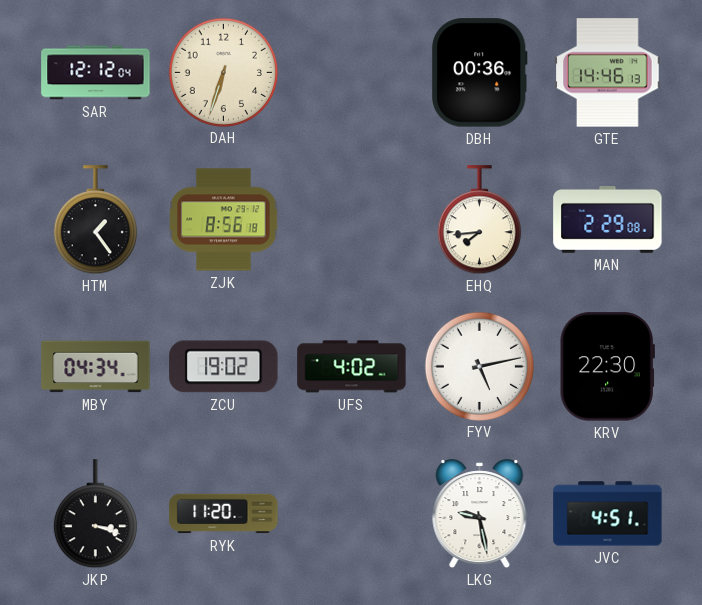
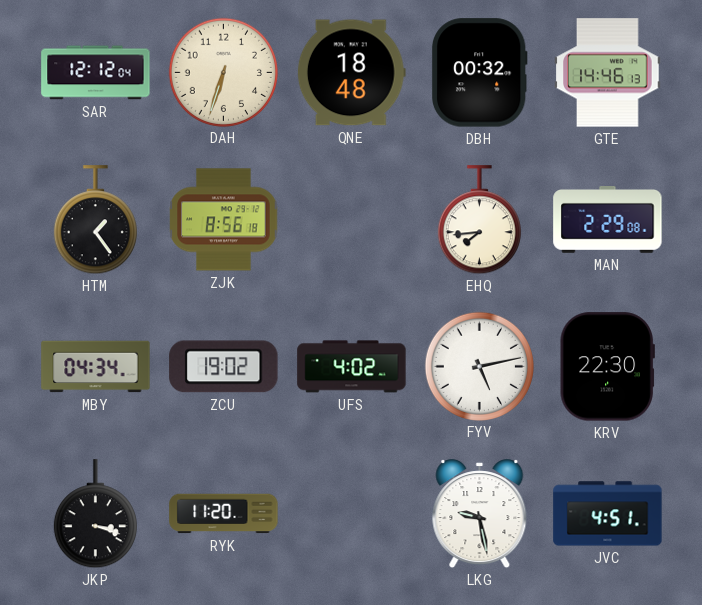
QNE: none -> 18:48 (351, 73)
DBH: 00:36 -> 00:32 (479, 73)
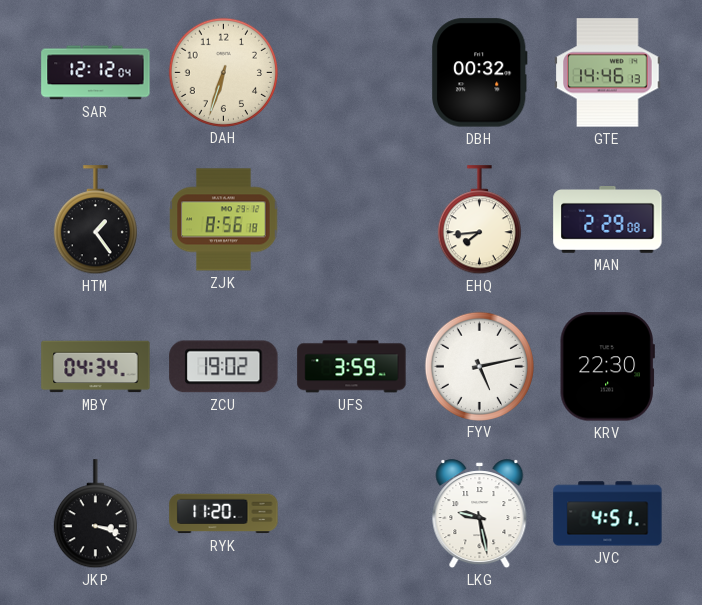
QNE: 18:48 -> none (351, 73)
UFS: 4:02 -> 3:59 (352, 367)
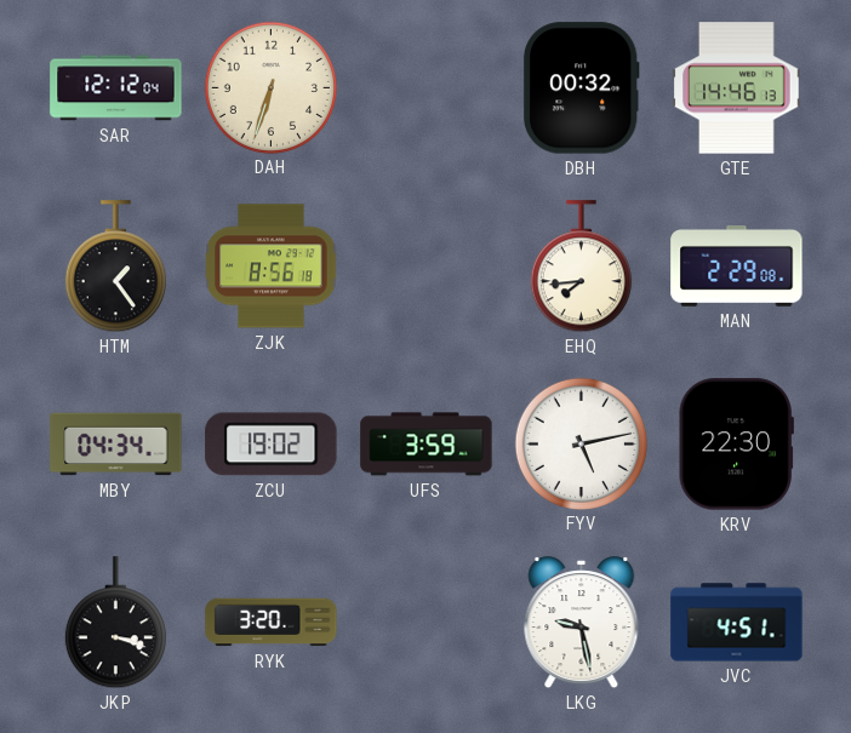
RYK: 11:20 -> 3:20 (272, 623)
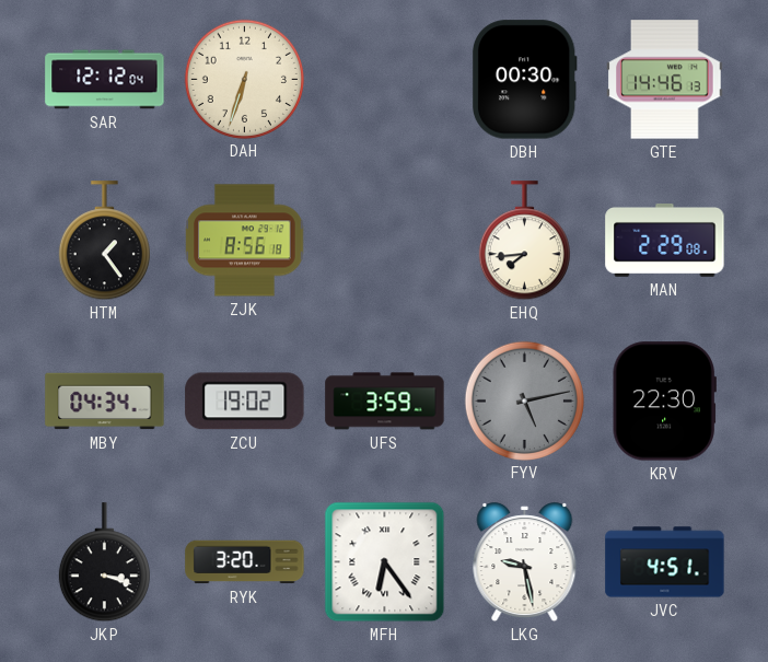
DBH: 00:32 -> 00:30 (524, 80)
FYV dial: white -> grey (524, 400)
MFH: none -> 6:24 (385, 562)
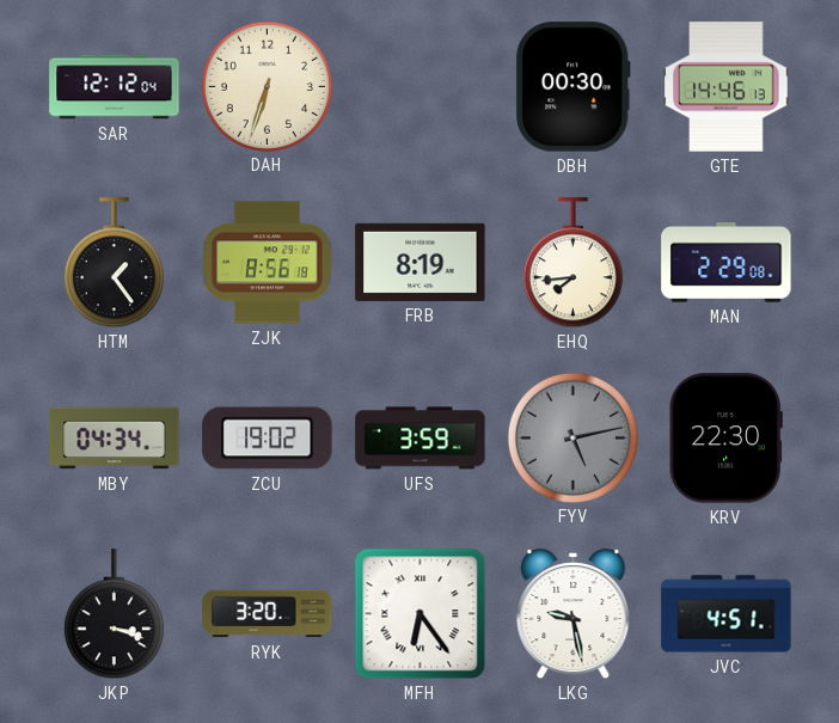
FRB: none -> 8:19 (421, 262)
